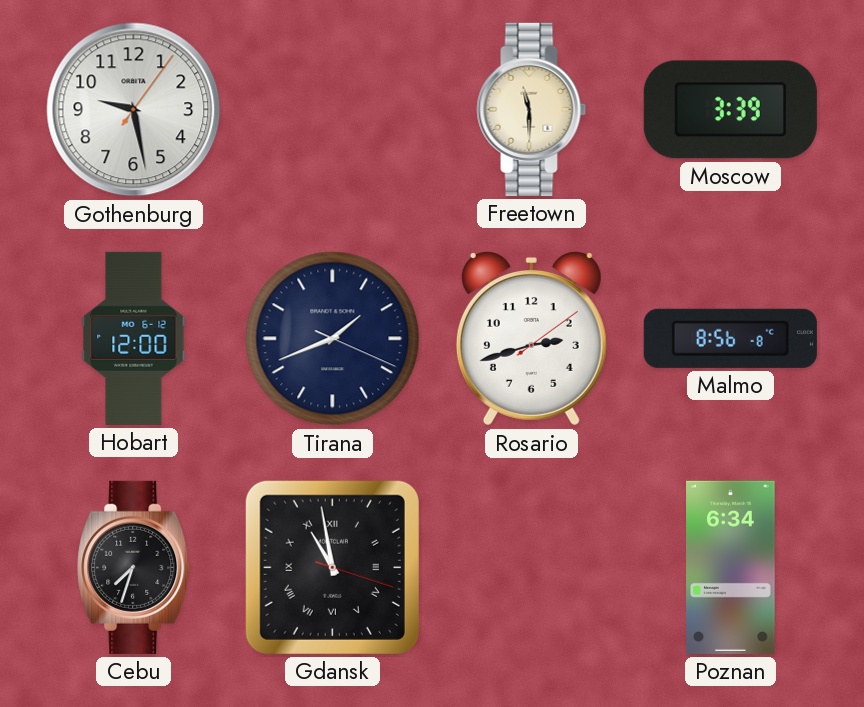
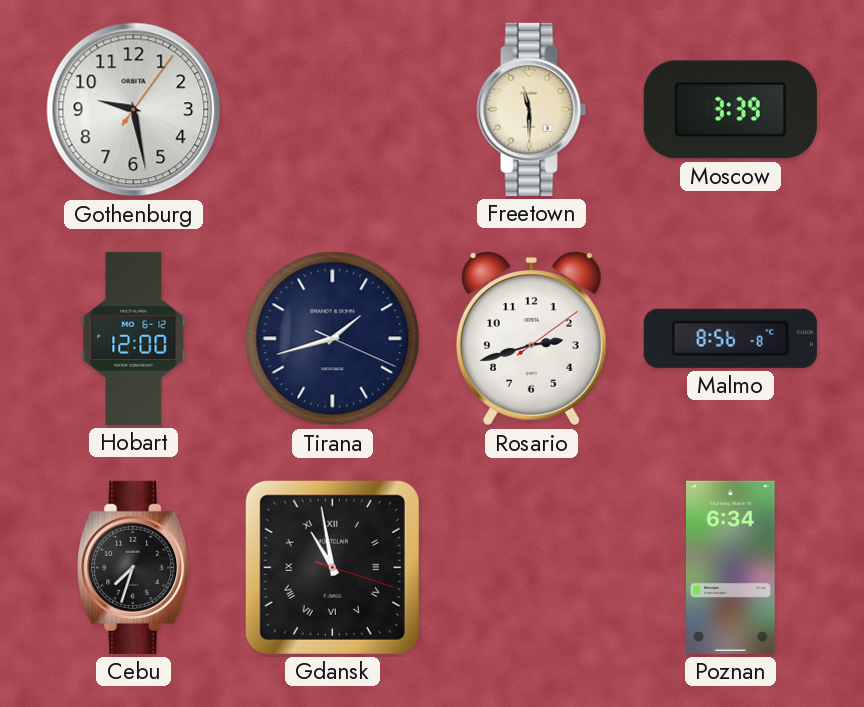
Tirana: 1:41 -> 1:42 (333, 339)
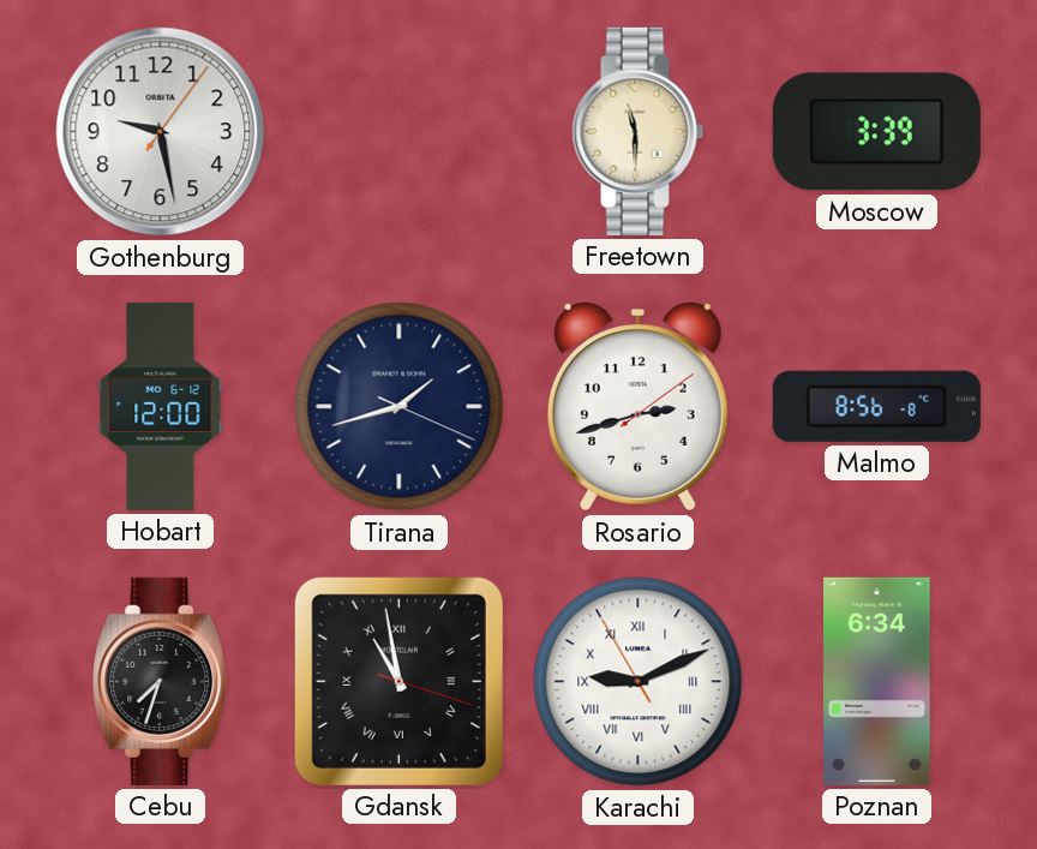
Karachi: none -> 9:10 (639, 682)
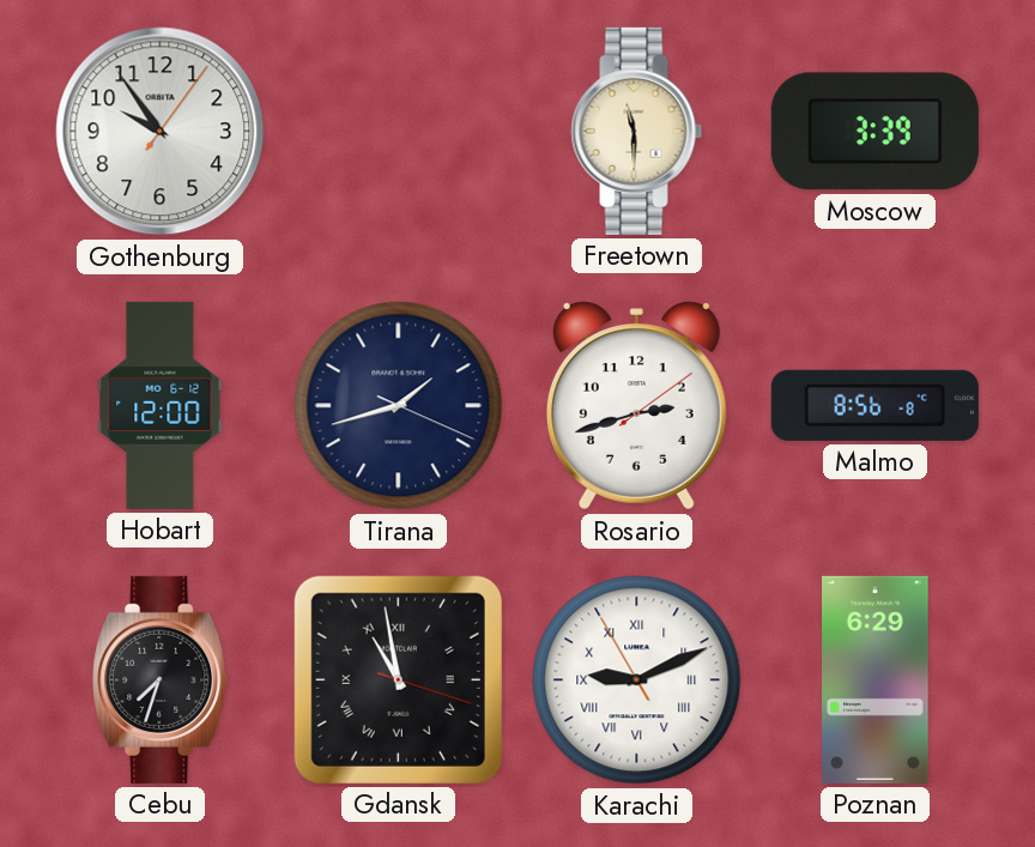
Gothenburg: 9:28 -> 9:54 (161, 132)
Poznan: 6:34 -> 6:29 (876, 679)
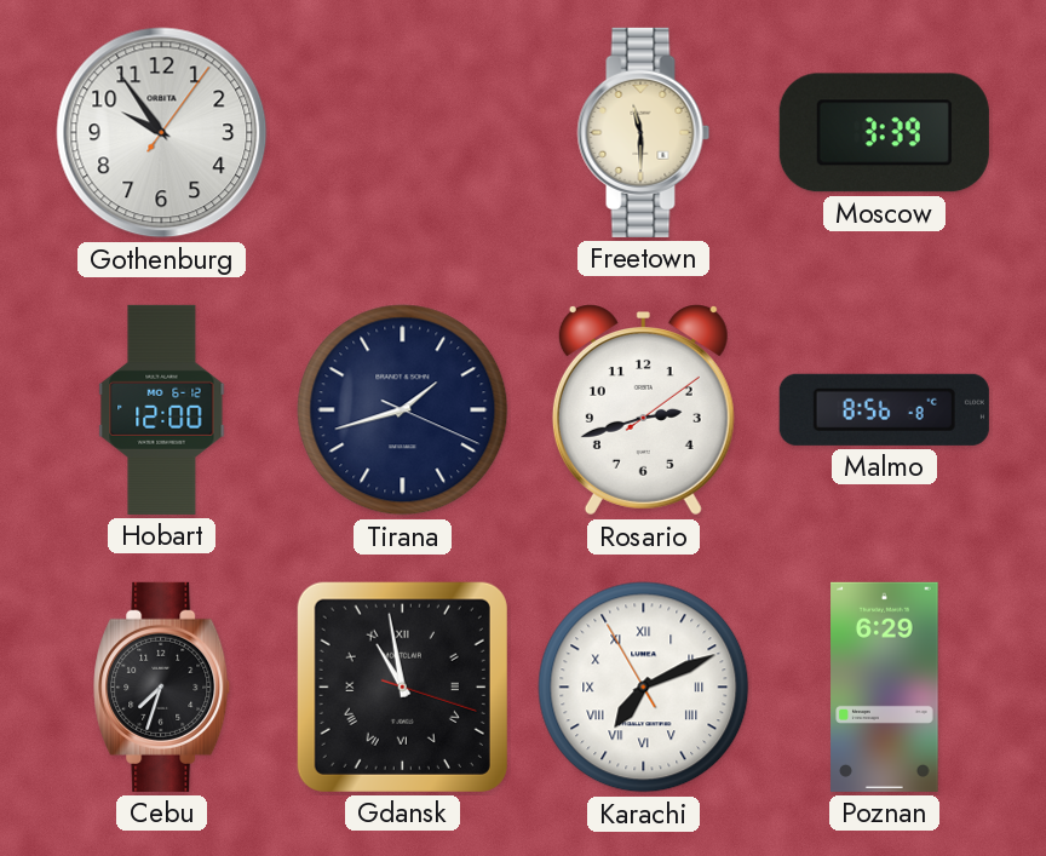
Karachi: 9:10 -> 7:10 (644, 688)
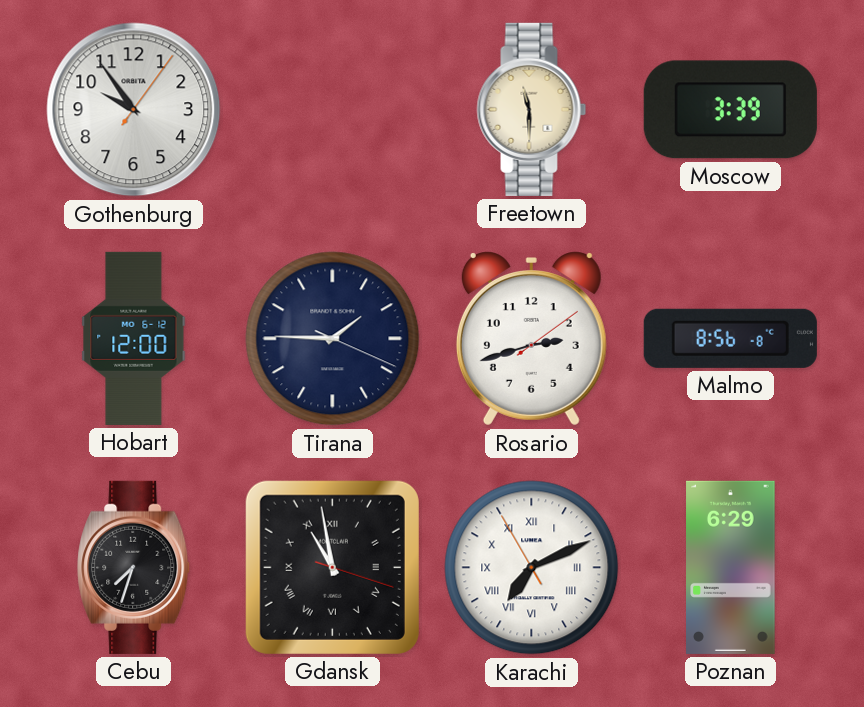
Tirana: 1:42 -> 1:45 (333, 339)
